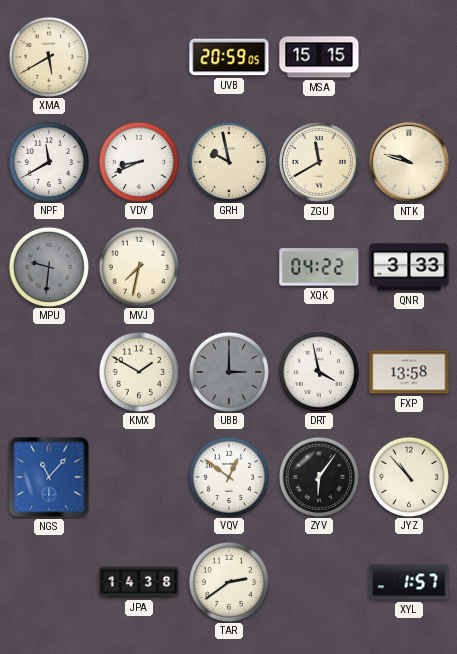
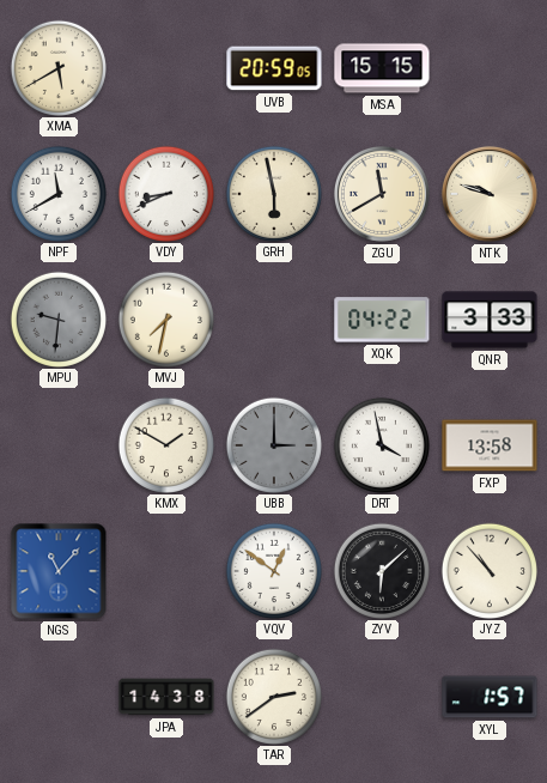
GRH: 9:58 -> 5:58 (273, 193)
ZYV: 6:06 -> 6:08 (381, 570)
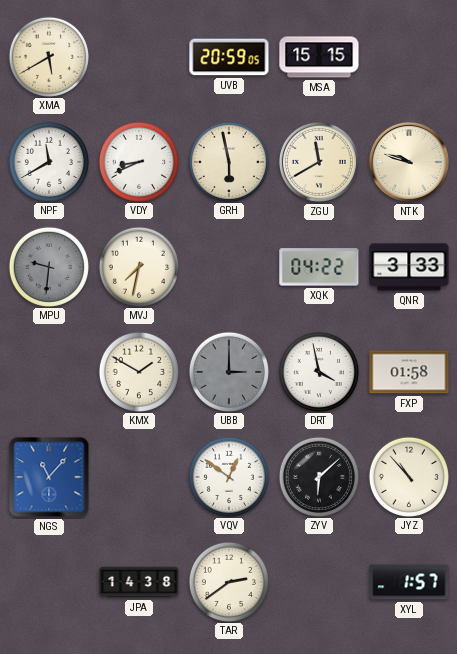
FXP: 13:58 -> 01:58 (409, 372)
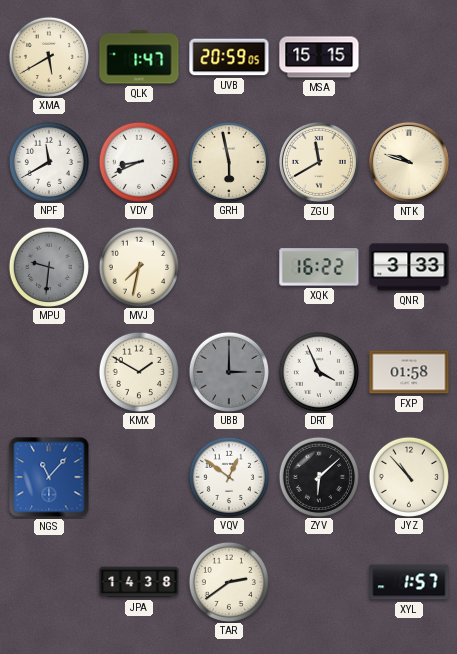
QLK: none -> 1:47 (139, 57)
XQK: 04:22 -> 16:22 (319, 267)
DRT: 3:58 -> 3:56 (318, 371)
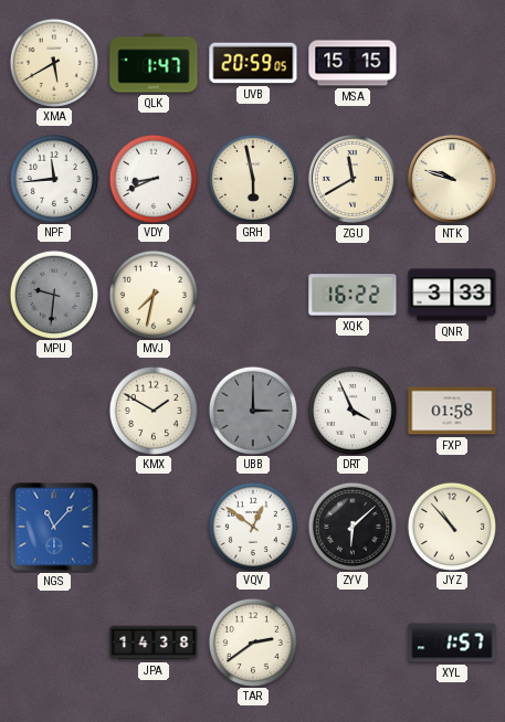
NPF: 11:40 -> 11:44 (53, 178)
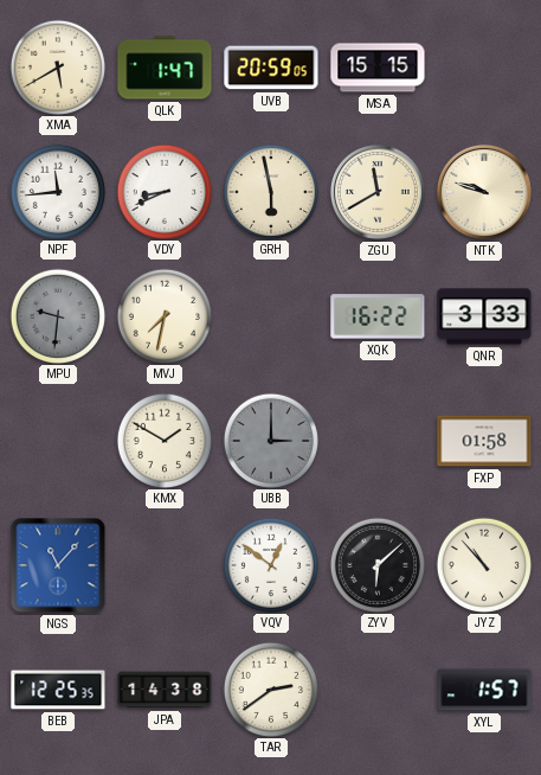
DRT: 3:56 -> none (351, 410)
BEB: none -> 12:25 (58, 690)
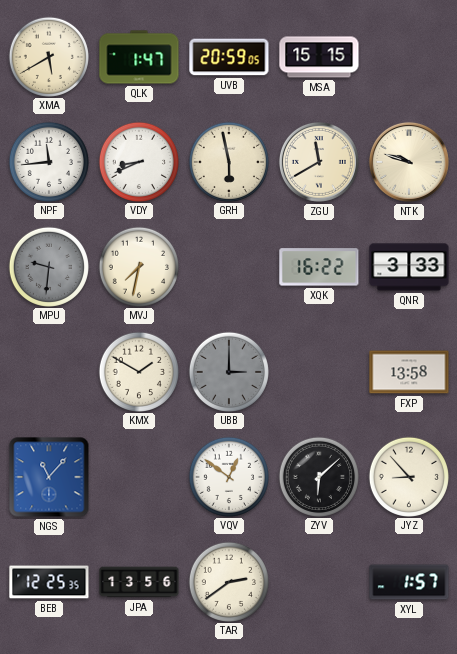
FXP: 01:58 -> 13:58 (409, 372)
JYZ: 10:53 -> 8:53 (408, 476)
JPA: 14:38 -> 13:56 (139, 582)
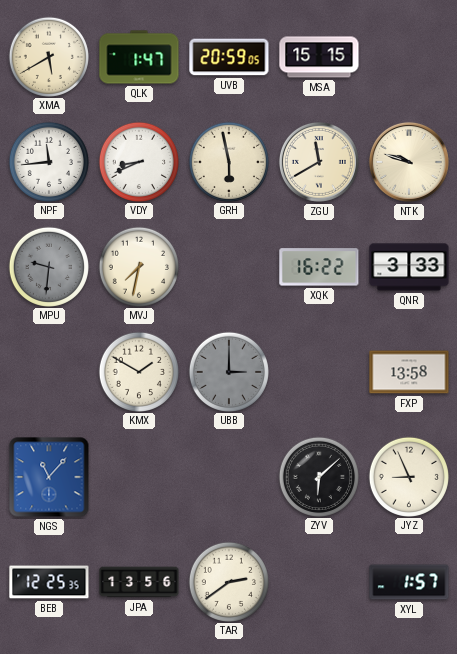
VQV: 12:51 -> none (228, 476)
JYZ: 8:53 -> 8:56 (408, 476)
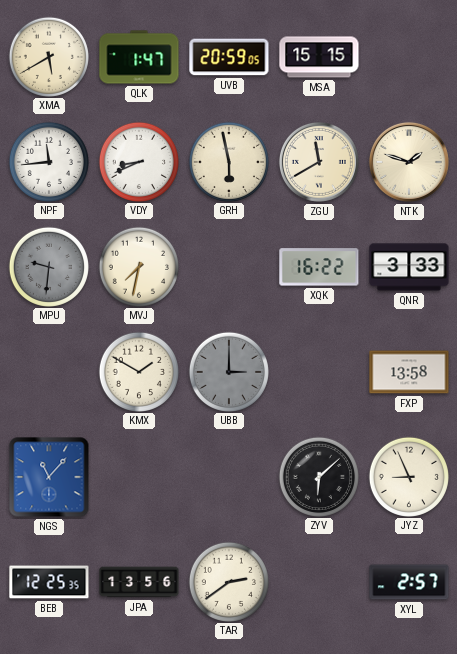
NTK: 9:48 -> 1:48 (409, 162)
XYL: 1:57 -> 2:57 (409, 582)
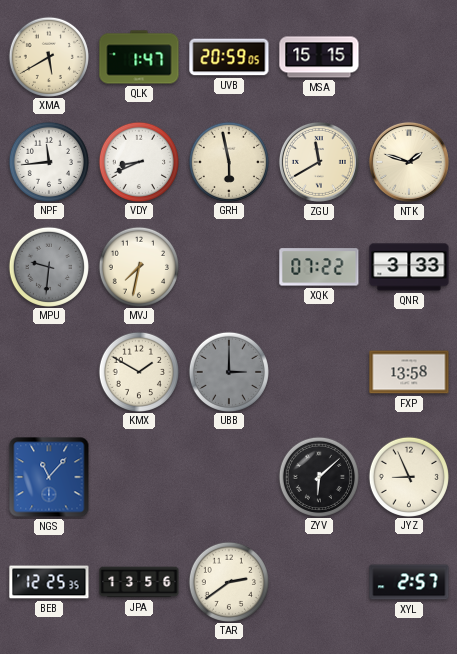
XQK: 16:22 -> 07:22 (319, 267)
